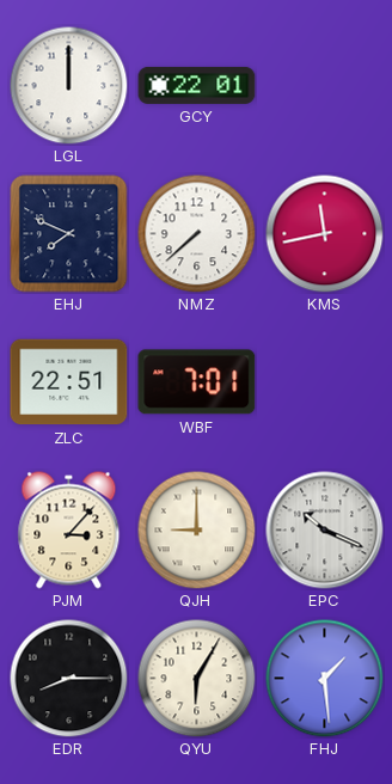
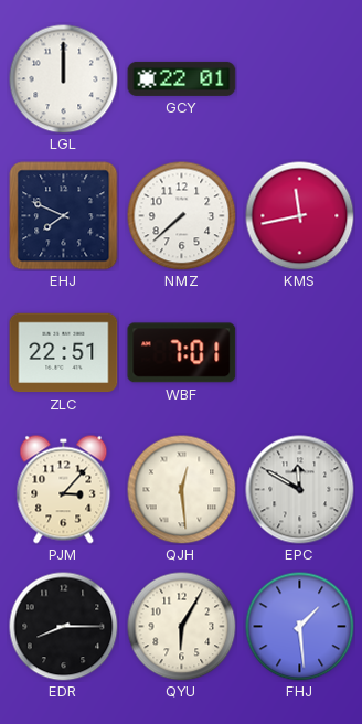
QJH: 9:00 -> 12:29 (182, 490)
EPC: 10:19 -> 11:50 (300, 490)
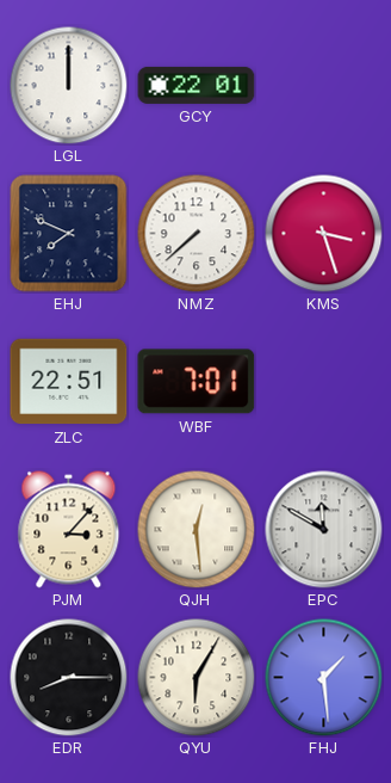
KMS: 11:43 -> 3:27 (324, 234)
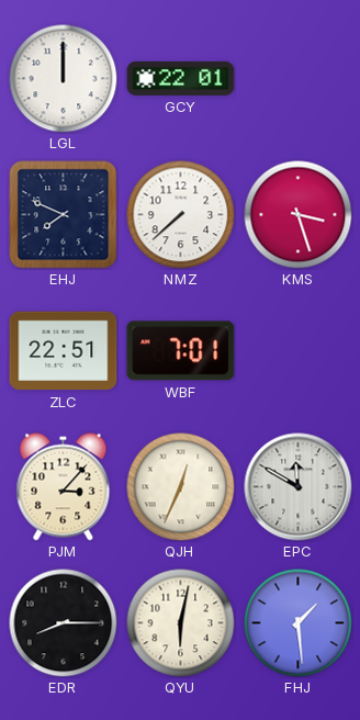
QJH: 12:29 -> 12:34 (181, 487)
QYU: 6:05 -> 6:02 (181, 623)
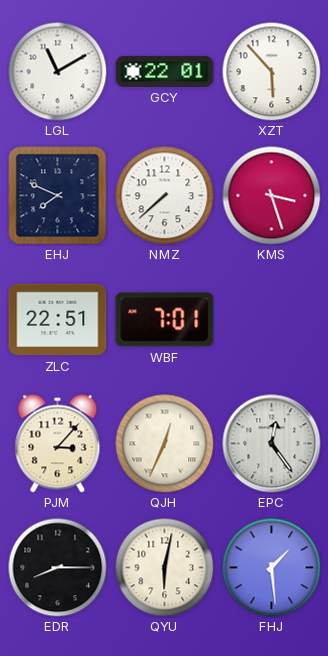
LGL: 12:00 -> 11:10 (58, 72)
XZT: none -> 5:53 (272, 72)
EPC: 11:50 -> 12:24 (272, 444)
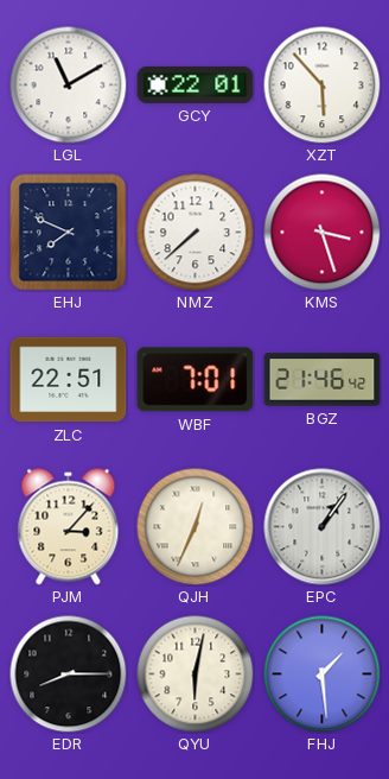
BGZ: none -> 21:46 (323, 380)
EPC: 12:24 -> 1:06 (323, 527)
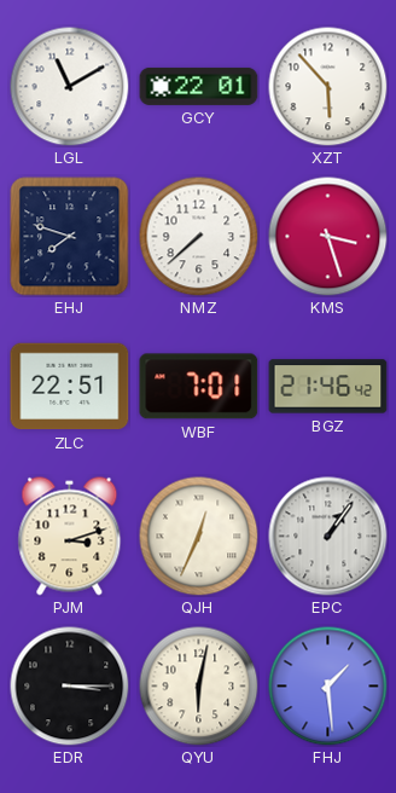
EHJ: 7:49 -> 7:48 (70, 237)
PJM: 3:07 -> 3:12 (70, 537)
EDR: 8:15 -> 3:15 (70, 687)
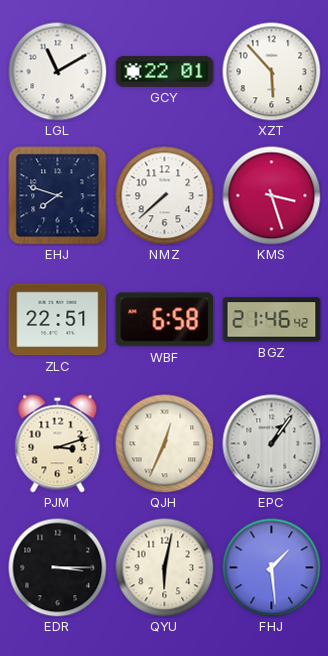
WBF: 7:01 -> 6:58 (165, 320)
